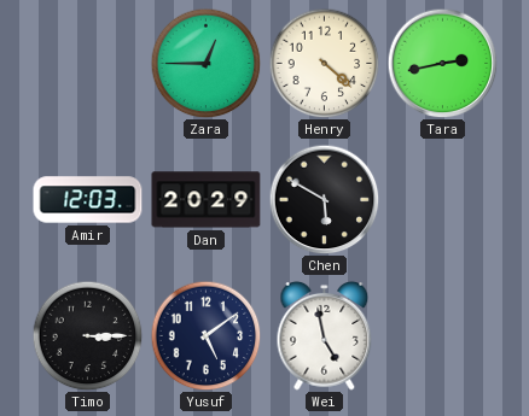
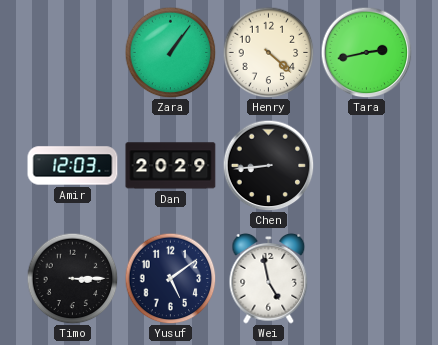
Zara: 12:45 -> 1:06 (170, 52)
Chen: 5:50 -> 8:44 (268, 165)
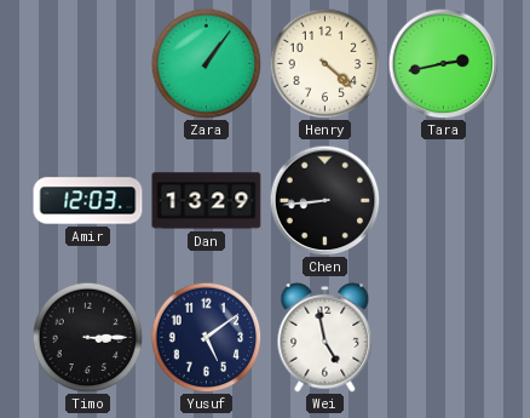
Dan: 20:29 -> 13:29 (207, 201)
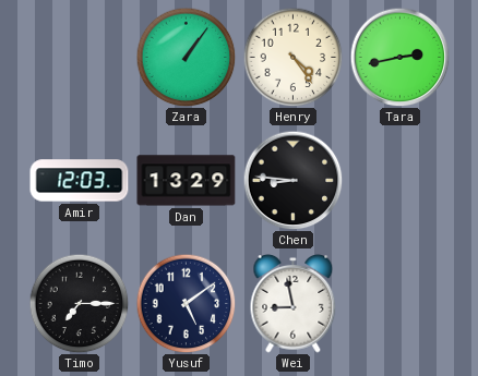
Henry: 4:22 -> 4:24 (292, 57)
Chen: 8:44 -> 8:46 (292, 180)
Timo: 3:15 -> 7:15 (79, 303)
Wei: 4:58 -> 8:58 (294, 303)
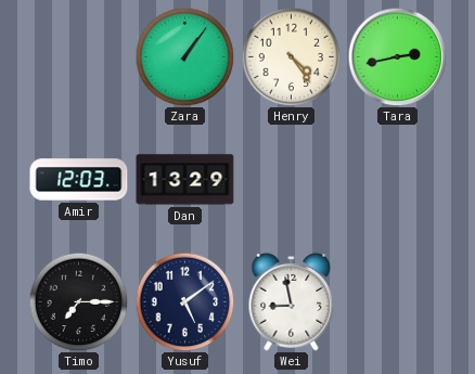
Chen: 8:46 -> none (292, 180)
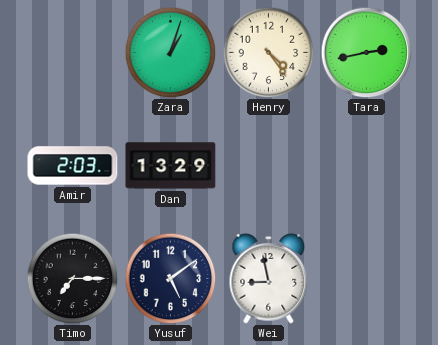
Zara: 1:06 -> 1:03 (170, 52)
Amir: 12:03 -> 2:03 (73, 166)
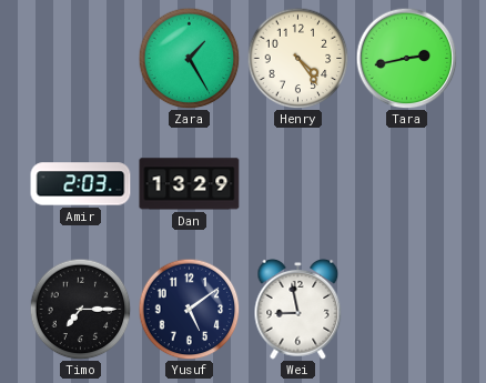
Zara: 1:03 -> 1:25 (189, 58)
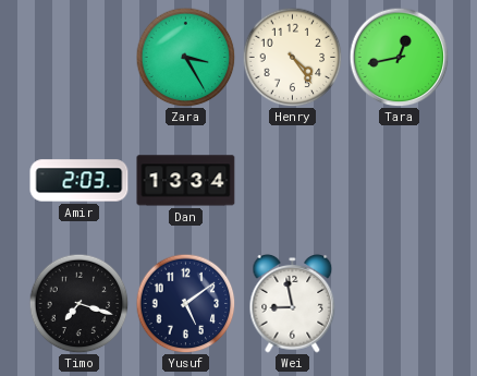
Zara: 1:25 -> 3:25 (185, 57)
Tara: 2:43 -> 12:43 (399, 57)
Dan: 13:29 -> 13:34 (186, 181)
Timo: 7:15 -> 7:18 (78, 303)
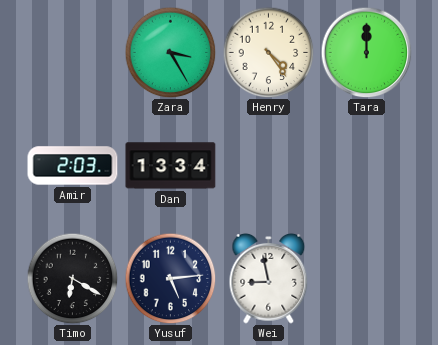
Tara: 12:43 -> 12:00 (366, 52)
Timo: 7:18 -> 6:20 (72, 278)
Yusuf: 5:09 -> 5:14 (170, 278)
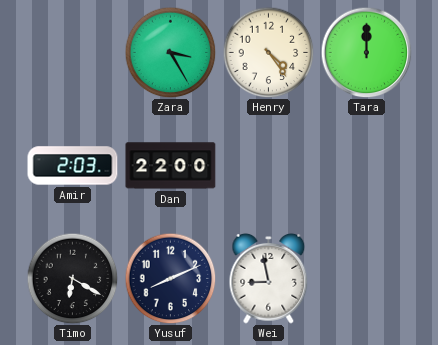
Dan: 13:34 -> 22:00 (171, 166)
Yusuf: 5:14 -> 8:11 (170, 278)
